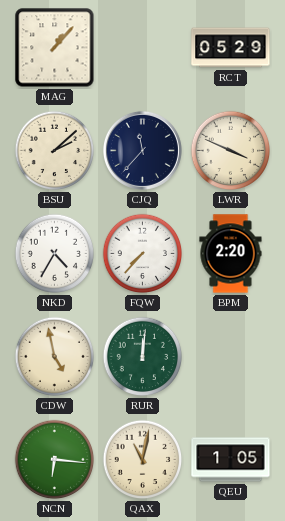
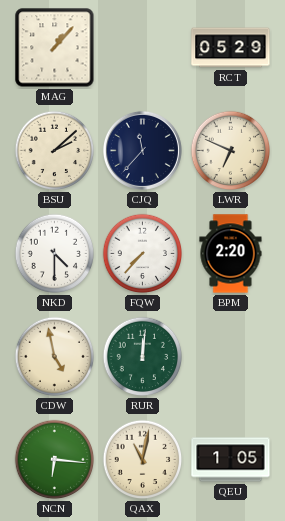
LWR: 3:49 -> 6:49 (231, 151)
NKD: 4:35 -> 4:30 (55, 254)
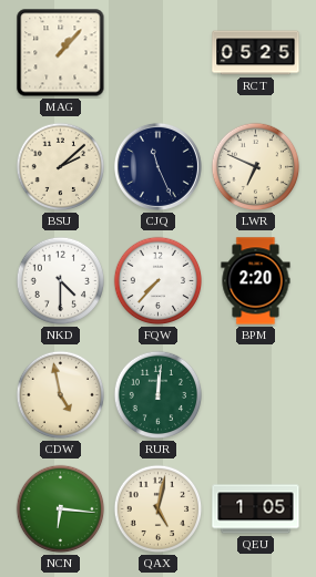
RCT: 05:29 -> 05:25 (256, 53)
CJQ: 11:37 -> 11:26 (157, 166)
QAX: 11:02 -> 5:02 (159, 509)
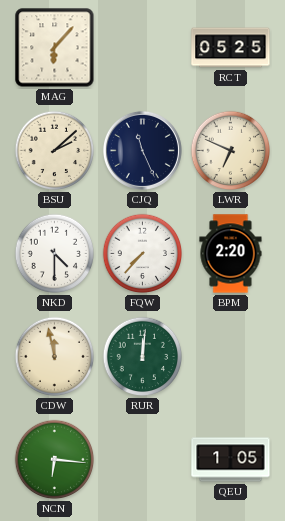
MAG: 1:07 -> 6:07 (55, 48)
CDW: 4:58 -> 11:58 (55, 357)
QAX: 5:02 -> none (159, 509)
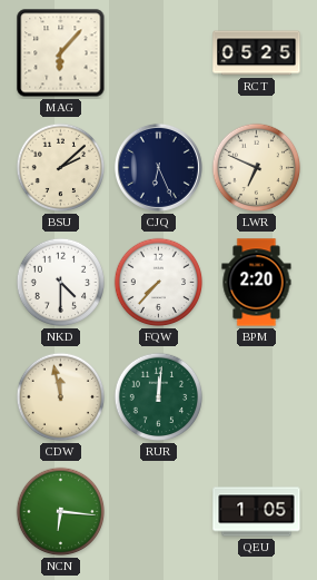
CJQ: 11:26 -> 6:26 (158, 167)
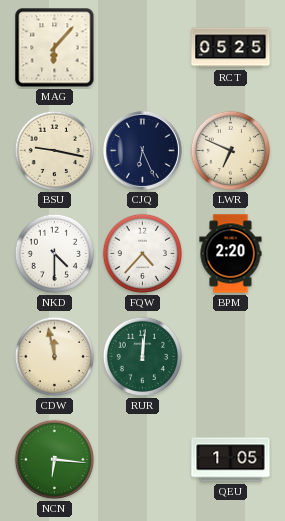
BSU: 2:08 -> 9:17 (55, 151)
FQW: 7:37 -> 4:37 (143, 254)
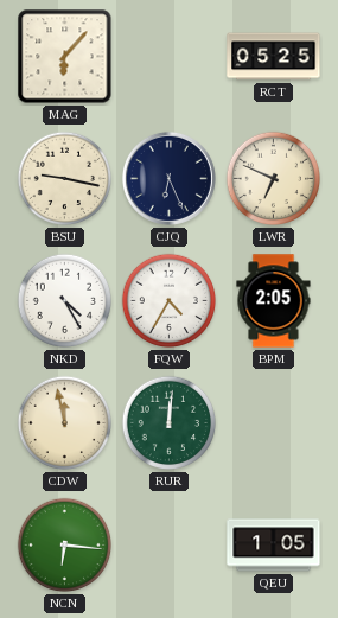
NKD: 4:30 -> 4:25 (65, 301)
FQW: 4:37 -> 4:35 (170, 301)
BPM: 2:20 -> 2:05 (274, 301)
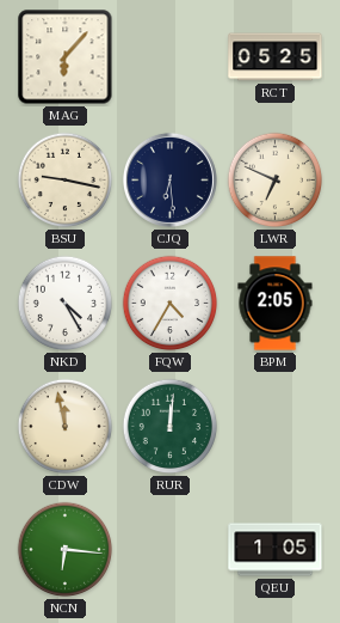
CJQ: 6:26 -> 6:29 (169, 179)
